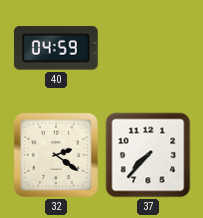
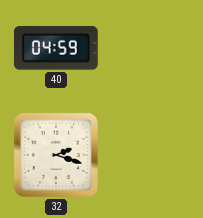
32: 2:21 -> 2:18 (56, 155)
37: 7:37 -> none (148, 155)
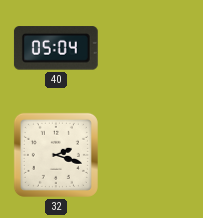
40: 04:59 -> 05:04 (56, 48)
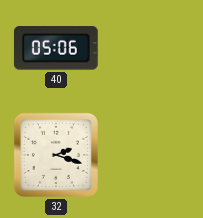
40: 05:04 -> 05:06 (56, 48)
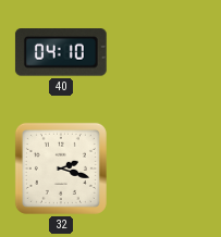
40: 05:06 -> 04:10 (61, 52)
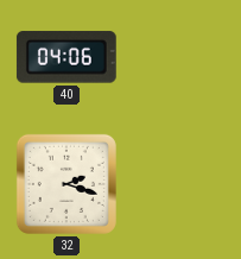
40: 04:10 -> 04:06 (66, 57)
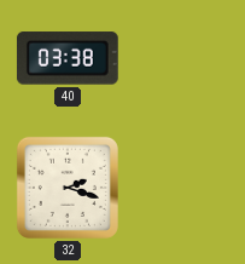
40: 04:06 -> 03:38 (68, 58)
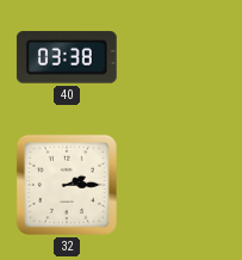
32: 2:18 -> 2:15 (67, 185)
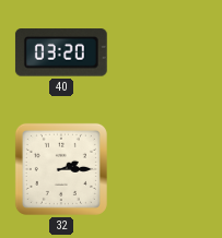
40: 03:38 -> 03:20 (61, 52)
